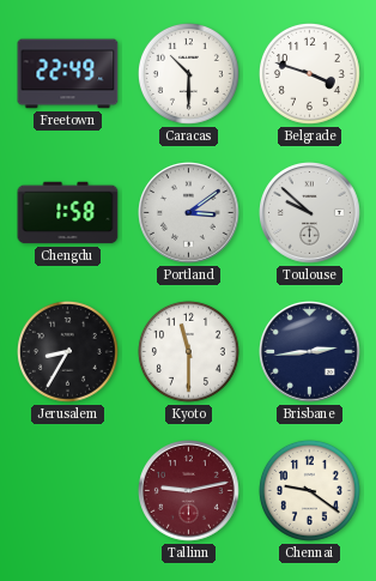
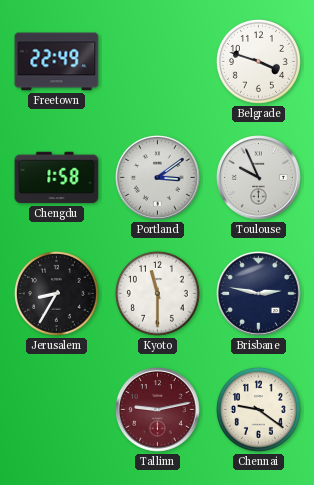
Caracas: 10:30 -> none (188, 73)
Toulouse: 9:52 -> 9:56 (259, 178)
Brisbane: 2:44 -> 2:47 (259, 294)
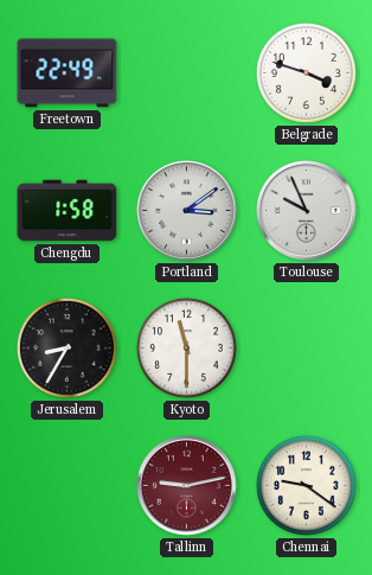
Brisbane: 2:47 -> none (259, 294)
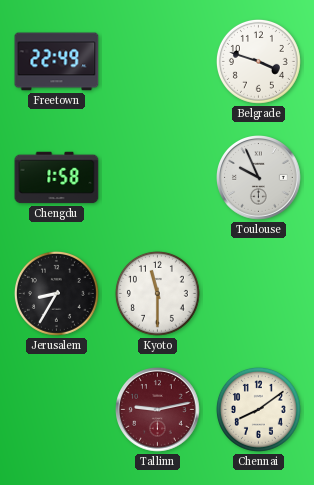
Portland: 3:09 -> none (187, 211)
Chennai: 9:21 -> 8:09 (258, 409)
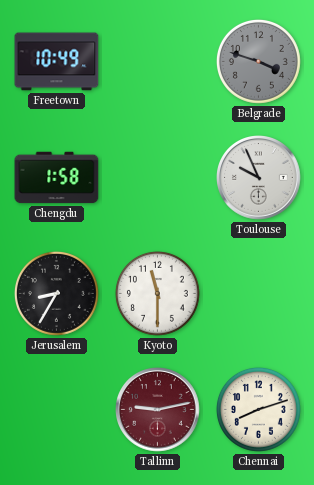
Freetown: 22:49 -> 10:49 (57, 62)
Belgrade dial: white -> grey (258, 61)
Chennai: 8:09 -> 8:12 (258, 409)
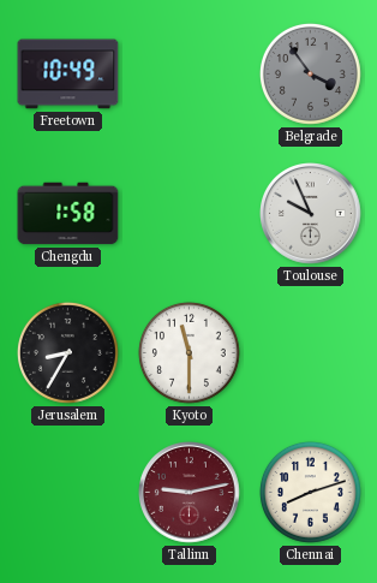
Belgrade: 3:48 -> 3:54 (310, 73)
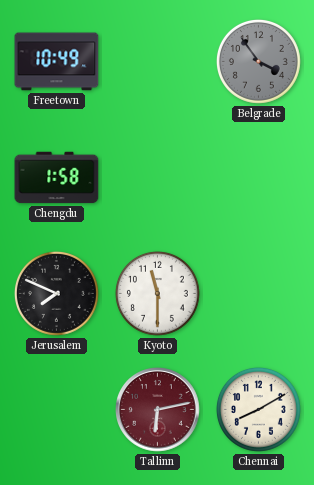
Toulouse: 9:56 -> none (311, 214)
Jerusalem: 8:35 -> 7:49 (56, 293)
Tallinn: 9:13 -> 6:13 (158, 410)
Chennai: 8:12 -> 8:10 (258, 409)
